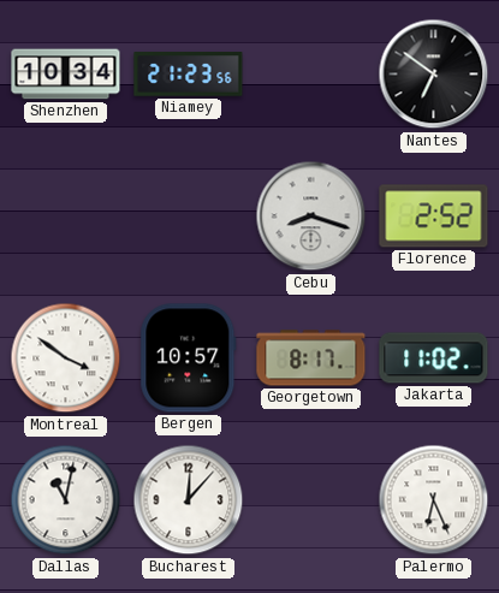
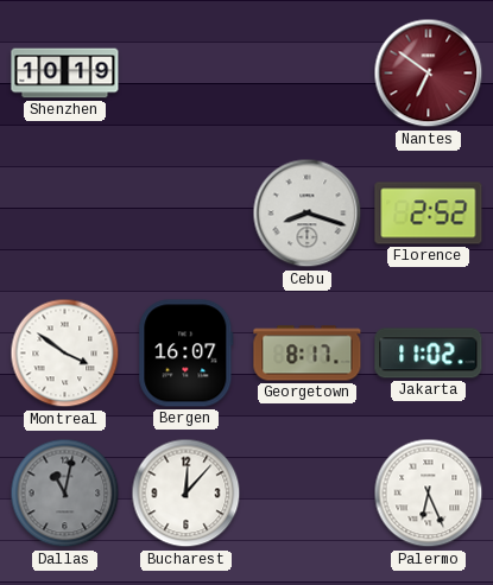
Shenzhen: 10:34 -> 10:19 (65, 74)
Niamey: 21:23 -> none (189, 75)
Nantes dial: black -> burgundy (429, 74)
Bergen: 10:57 -> 16:07 (187, 354)
Dallas dial: white -> grey (65, 494)
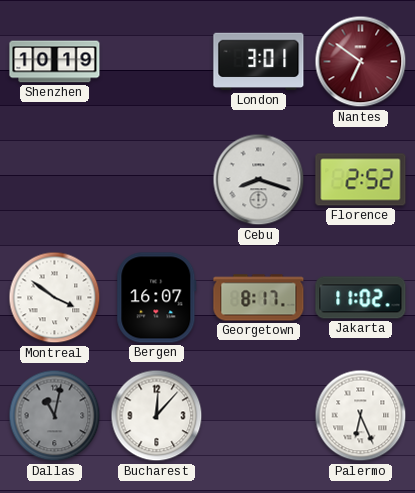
London: none -> 3:01 (259, 62)
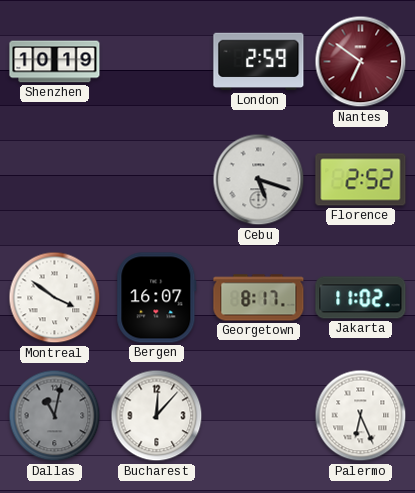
London: 3:01 -> 2:59 (259, 62)
Cebu: 8:18 -> 5:18 (259, 180)
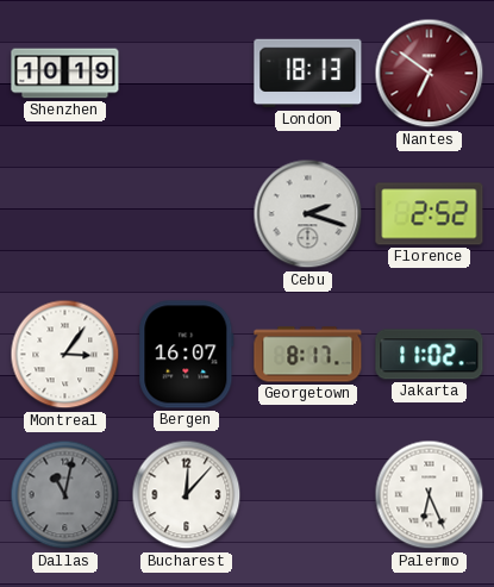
London: 2:59 -> 18:13 (308, 74)
Cebu: 5:18 -> 2:18 (308, 214)
Montreal: 3:51 -> 3:06 (65, 355)
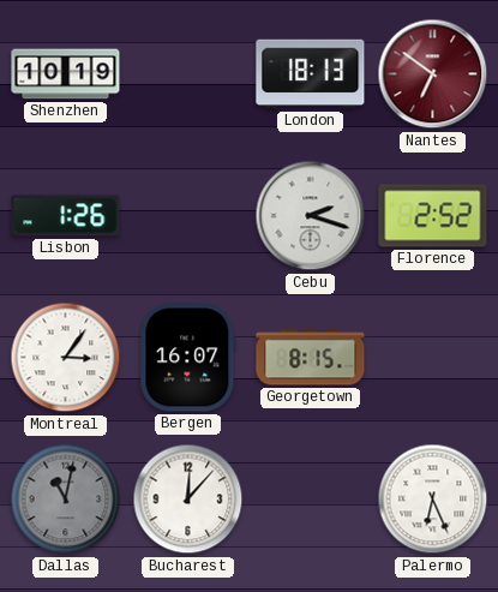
Lisbon: none -> 1:26 (66, 216)
Georgetown: 8:17 -> 8:15 (311, 358)
Jakarta: 11:02 -> none (430, 355)
